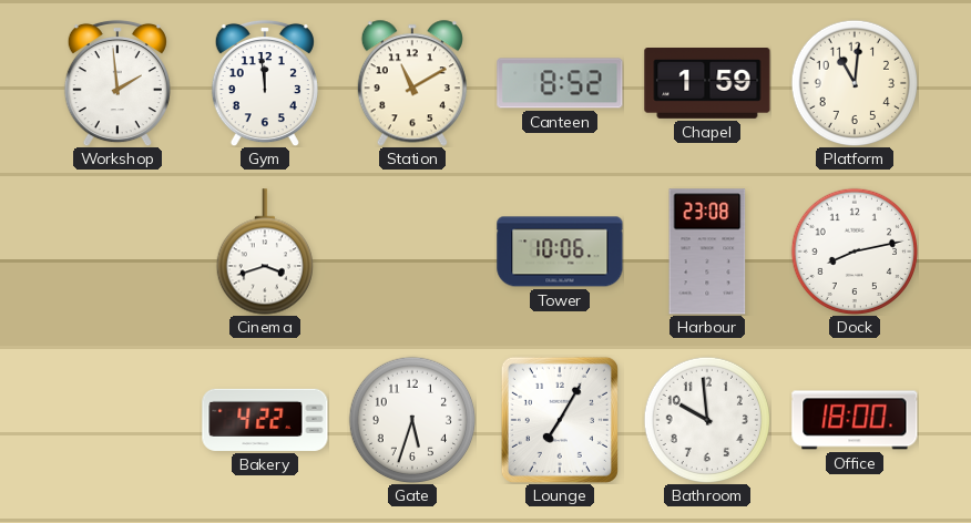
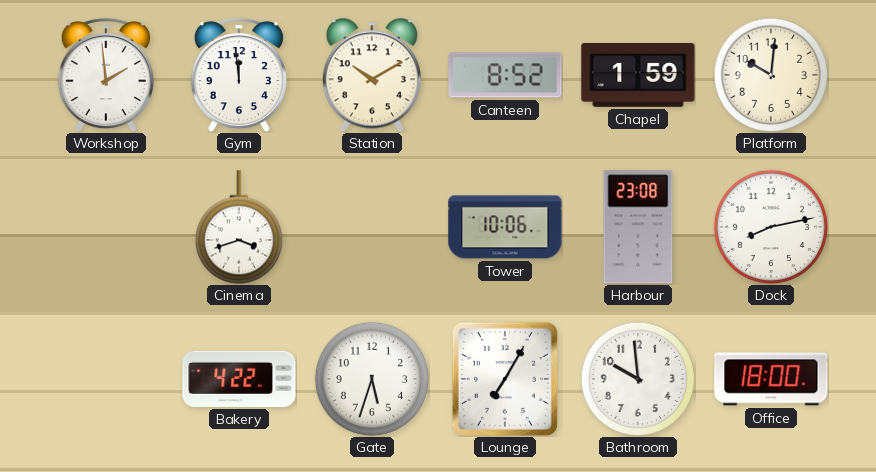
Station: 11:10 -> 10:10 (372, 75)
Platform: 11:01 -> 10:01 (771, 75)
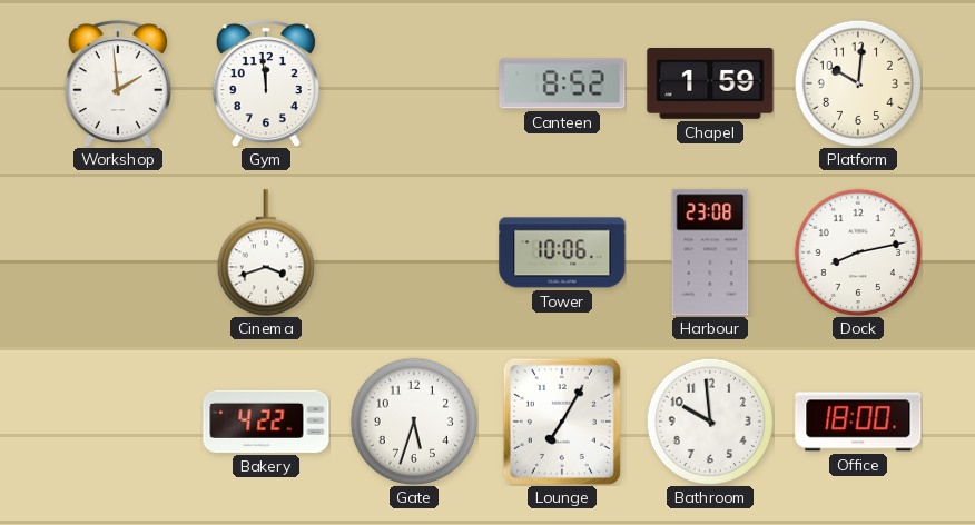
Station: 10:10 -> none (372, 75)
